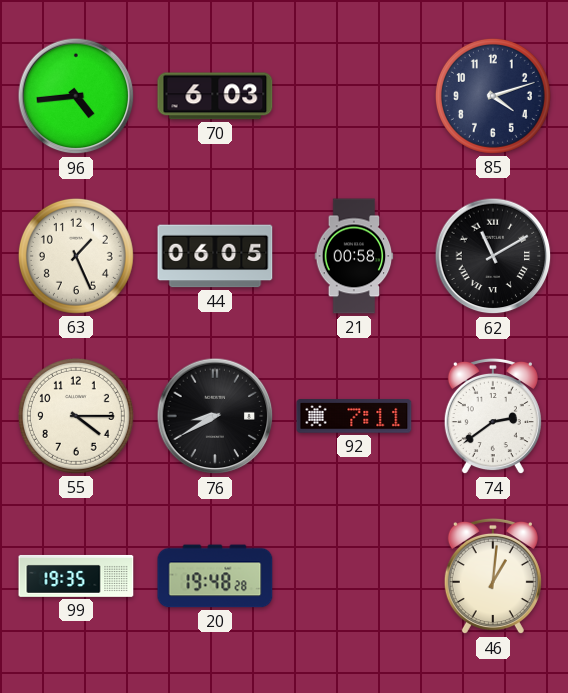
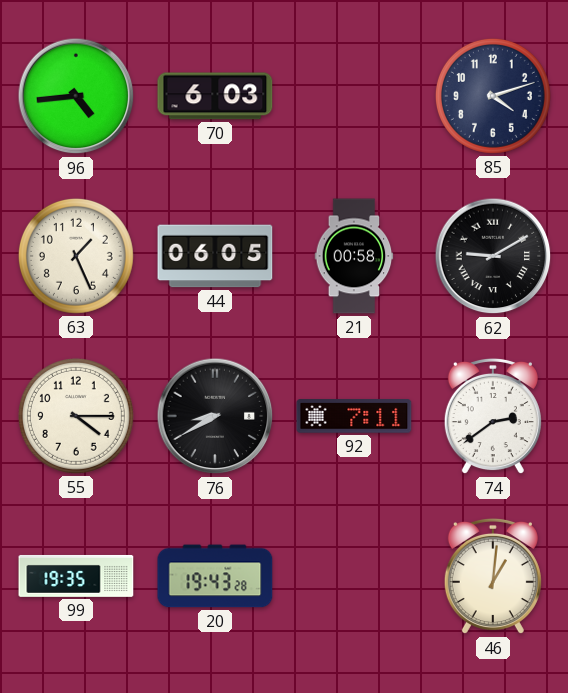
62: 11:10 -> 9:10 (493, 256)
20: 19:48 -> 19:43 (215, 576)
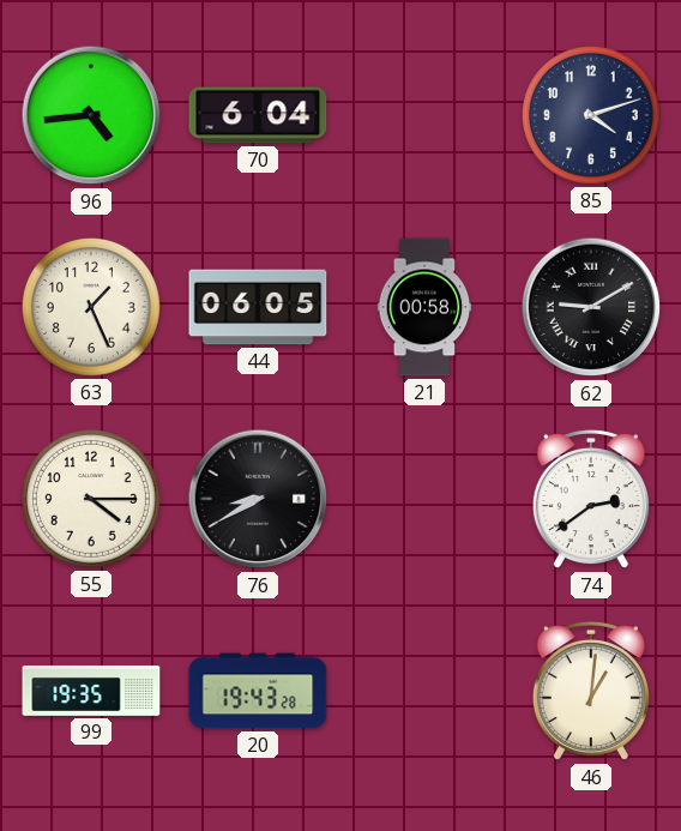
70: 6:03 -> 6:04 (258, 115)
92: 7:11 -> none (354, 416)
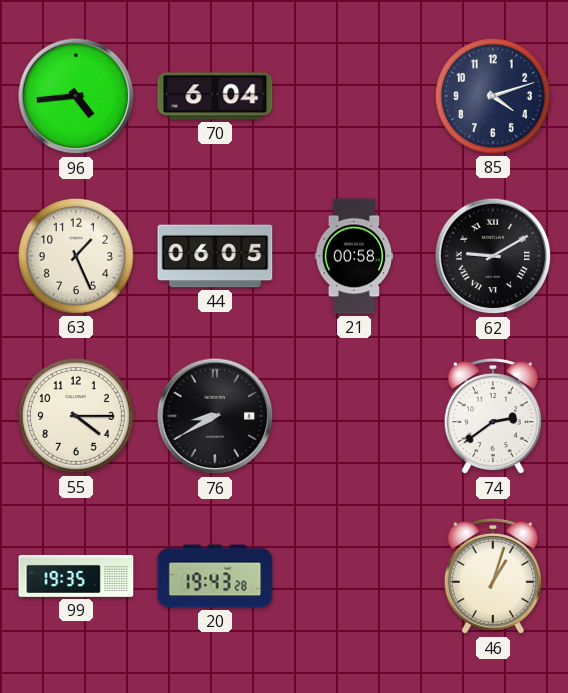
46: 1:01 -> 1:03 (493, 576)
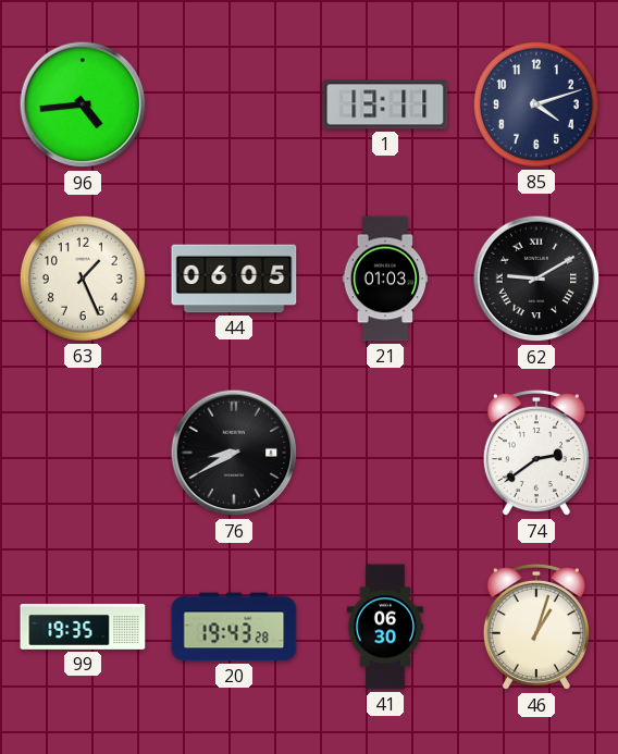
70: 6:04 -> none (215, 96)
1: none -> 13:11 (385, 104)
21: 00:58 -> 01:03 (385, 279)
55: 4:15 -> none (76, 416)
41: none -> 06:30 (385, 627)
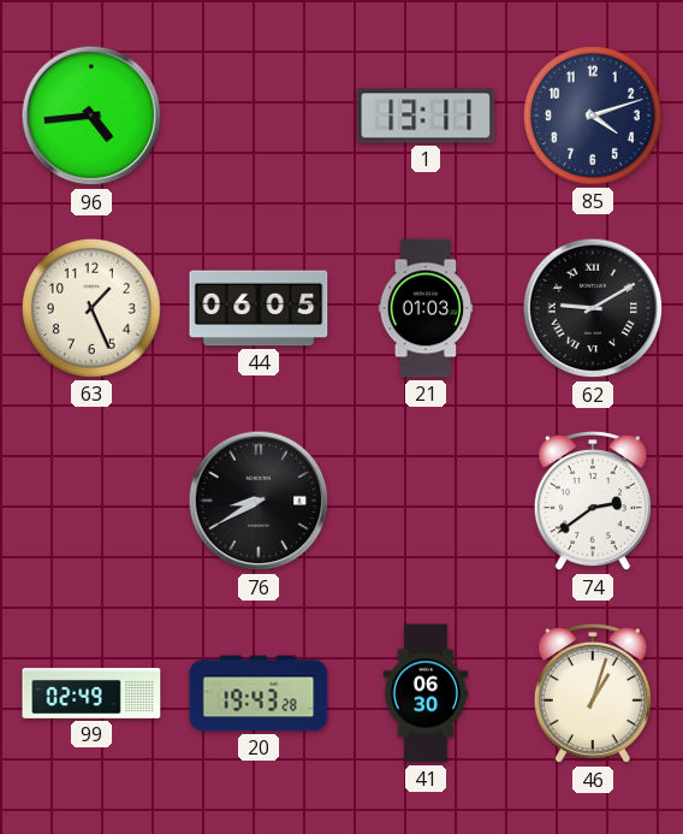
99: 19:35 -> 02:49 (91, 693)
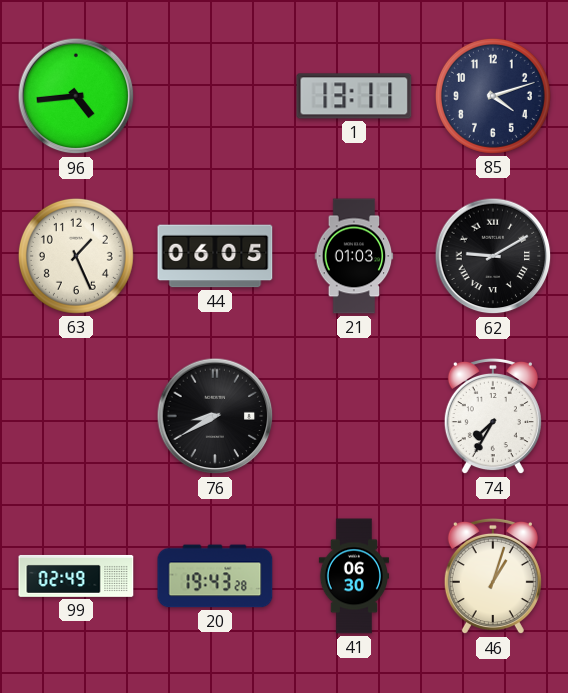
74: 2:39 -> 7:35 (493, 416)
